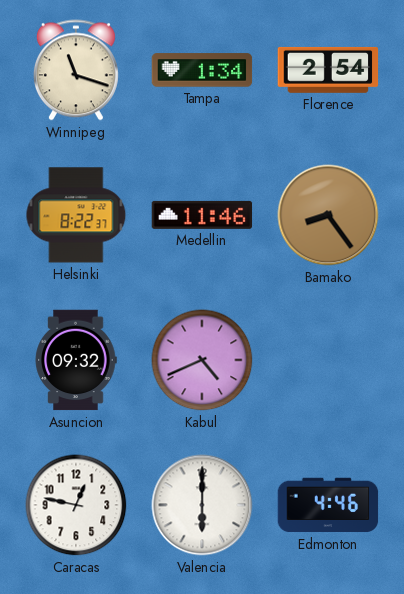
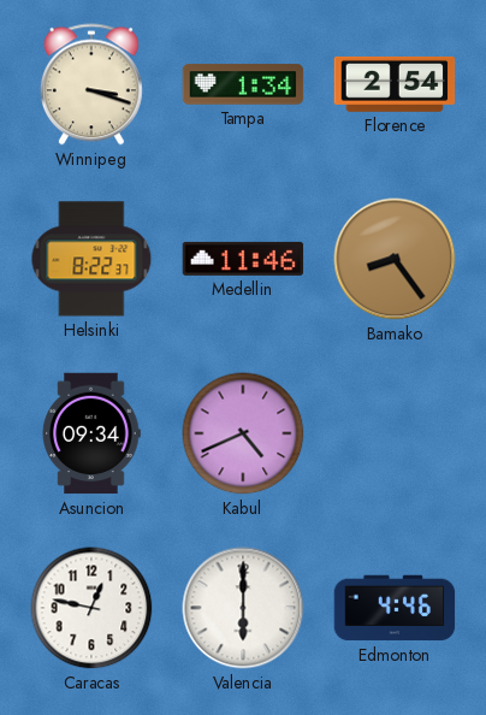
Winnipeg: 11:18 -> 3:18 (91, 84)
Asuncion: 09:32 -> 09:34 (91, 433)
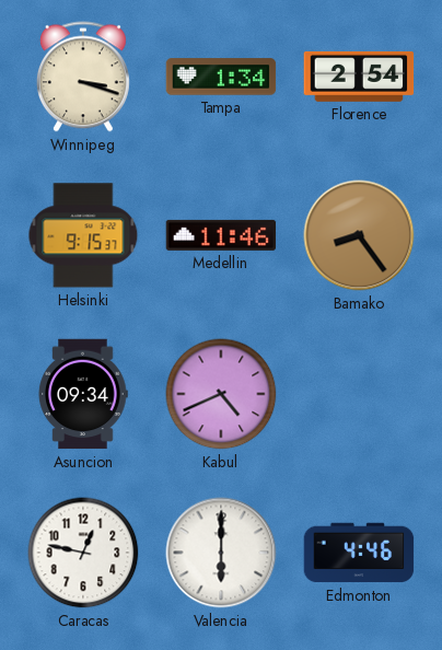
Helsinki: 8:22 -> 9:15 (83, 235)
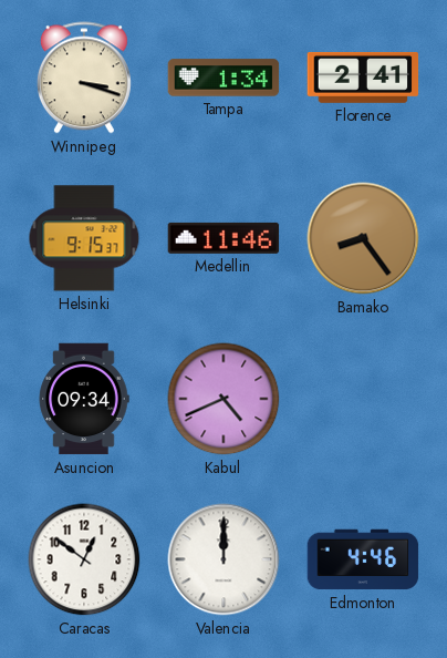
Florence: 2:54 -> 2:41 (363, 78)
Caracas: 12:47 -> 12:51 (84, 559)
Valencia: 6:00 -> 12:00 (224, 559)
